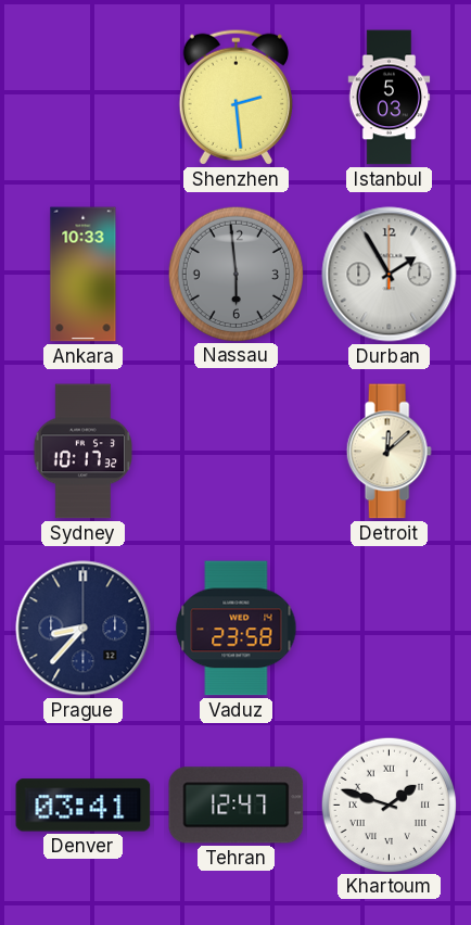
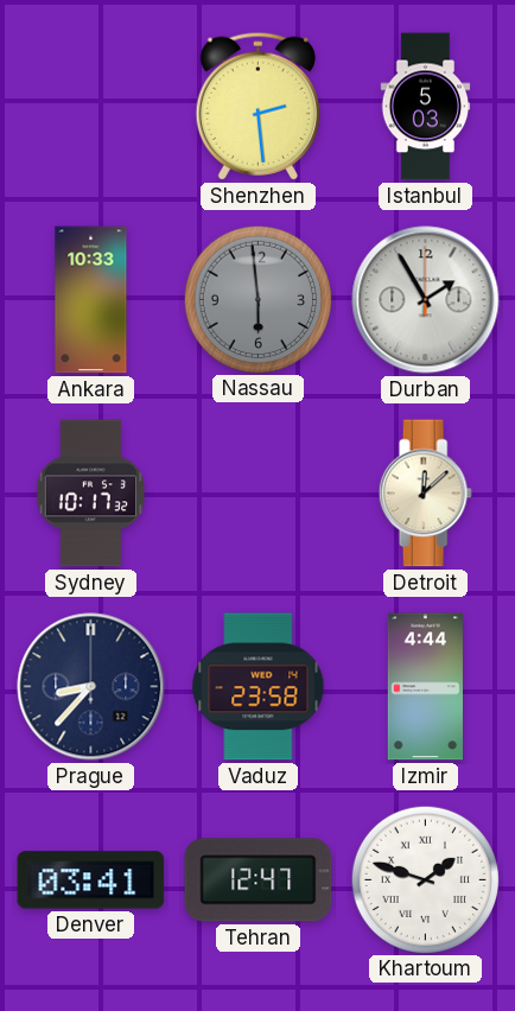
Izmir: none -> 4:44 (425, 687)
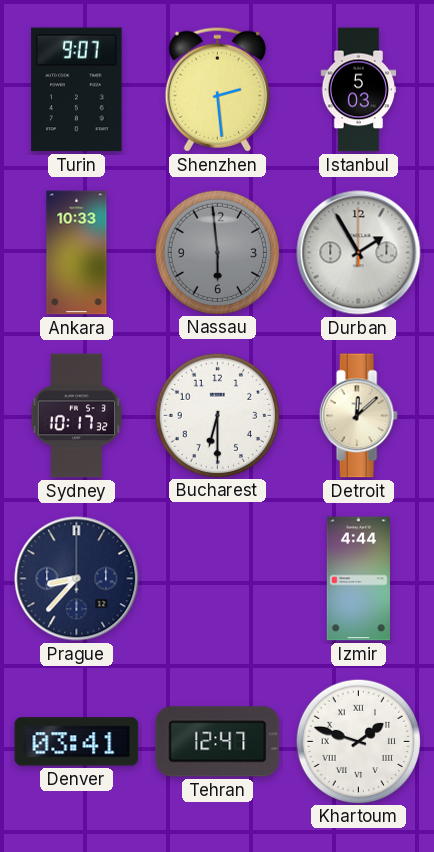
Turin: none -> 9:07 (77, 90)
Bucharest: none -> 6:30 (217, 415)
Vaduz: 23:58 -> none (259, 687)
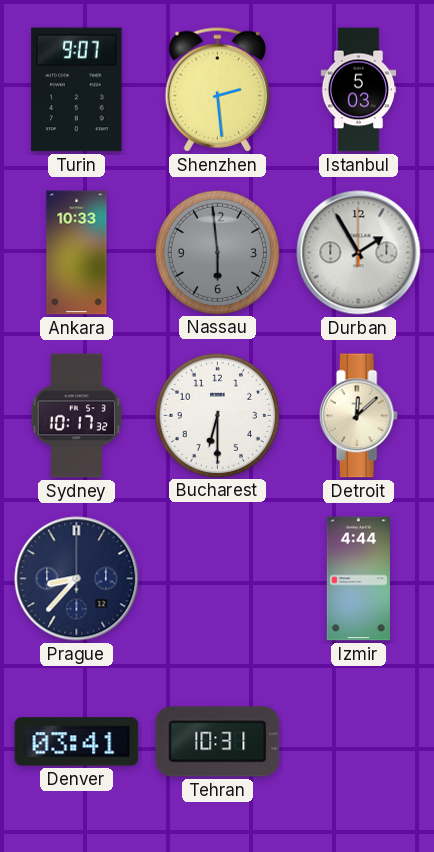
Tehran: 12:47 -> 10:31 (218, 742)
Khartoum: 1:48 -> none (358, 741)
